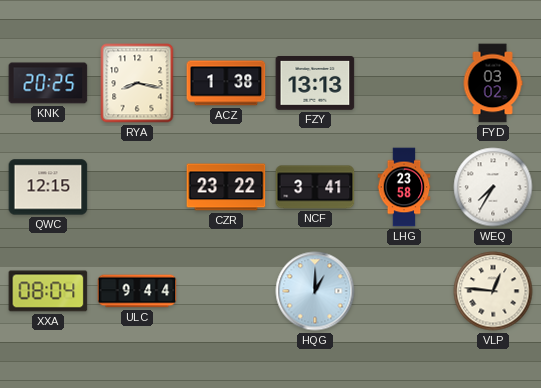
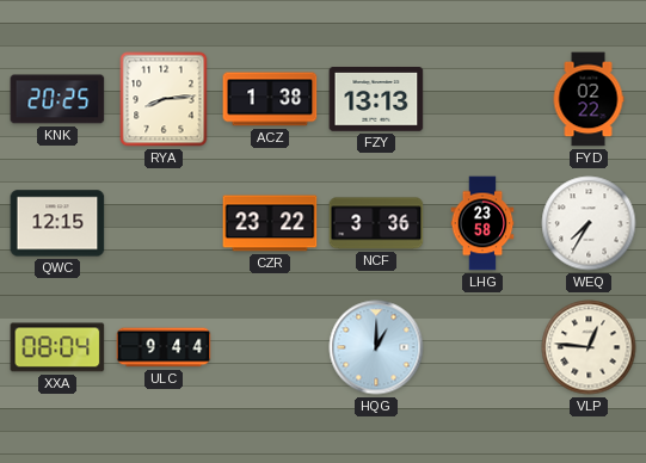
RYA: 8:17 -> 8:14 (164, 99)
FYD: 03:02 -> 02:22 (589, 99)
NCF: 3:41 -> 3:36 (376, 223)
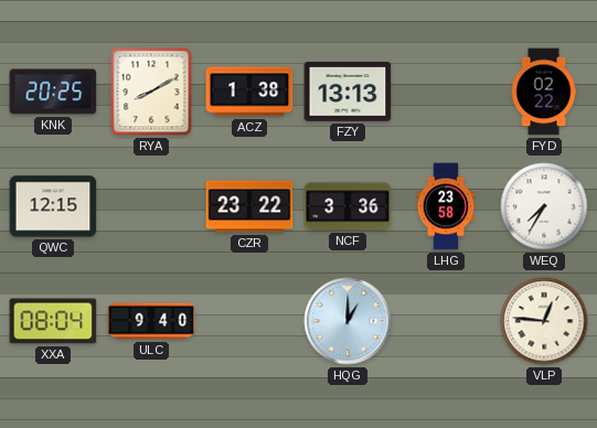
RYA: 8:14 -> 8:10 (151, 92)
ULC: 9:44 -> 9:40 (151, 321)
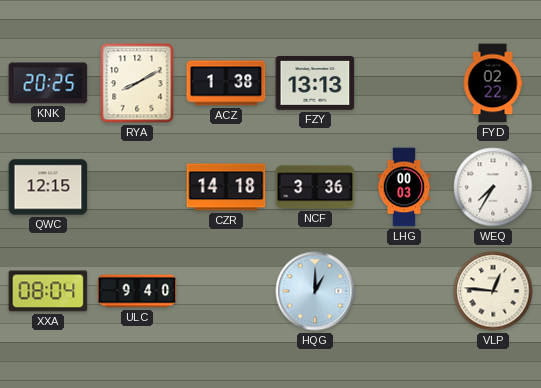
CZR: 23:22 -> 14:18 (226, 187)
LHG: 23:58 -> 00:03 (404, 187)
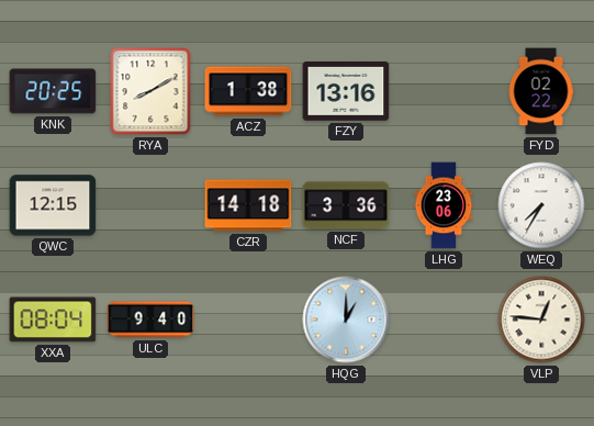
FZY: 13:13 -> 13:16 (346, 92)
LHG: 00:03 -> 23:06 (444, 205)
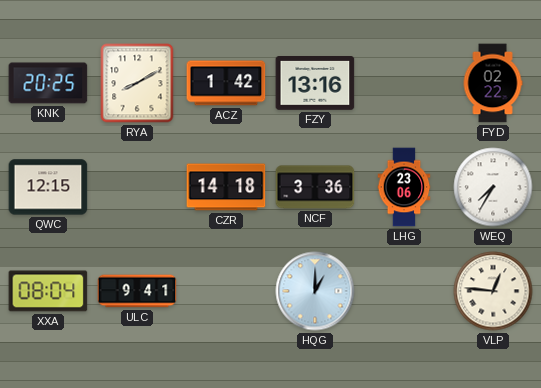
ACZ: 1:38 -> 1:42 (226, 83)
ULC: 9:40 -> 9:41 (137, 291)
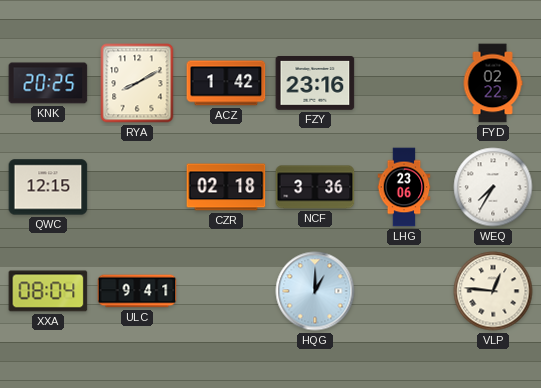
FZY: 13:16 -> 23:16 (315, 84)
CZR: 14:18 -> 02:18 (226, 187)
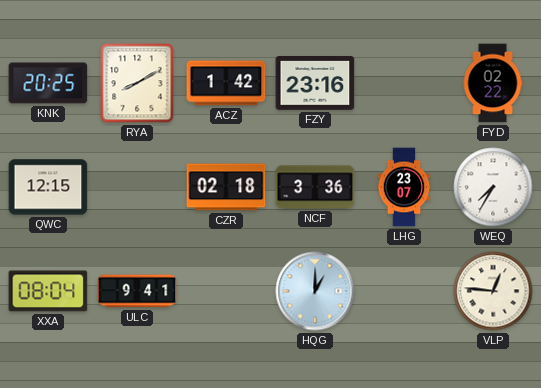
LHG: 23:06 -> 23:07 (404, 187)
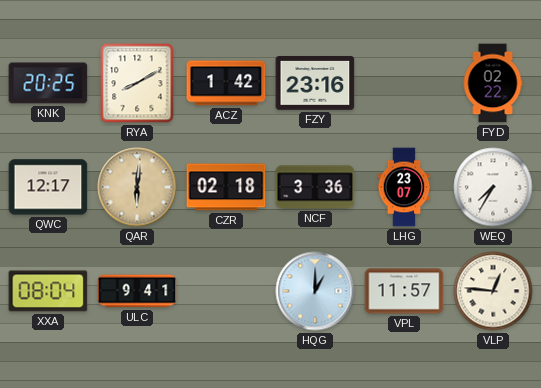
QWC: 12:15 -> 12:17 (48, 187)
QAR: none -> 6:01 (137, 187)
VPL: none -> 11:57 (404, 291)
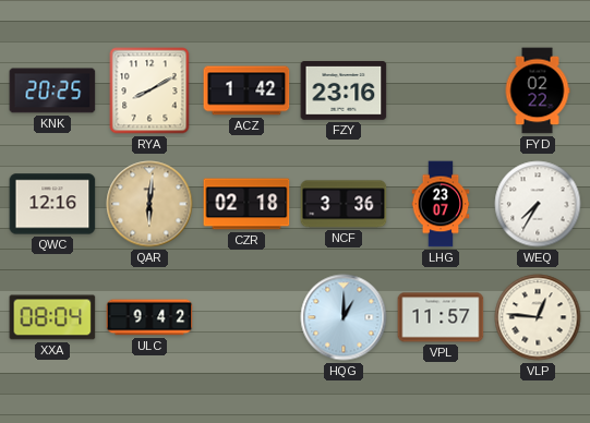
QWC: 12:17 -> 12:16 (52, 204)
ULC: 9:41 -> 9:42 (149, 317)
